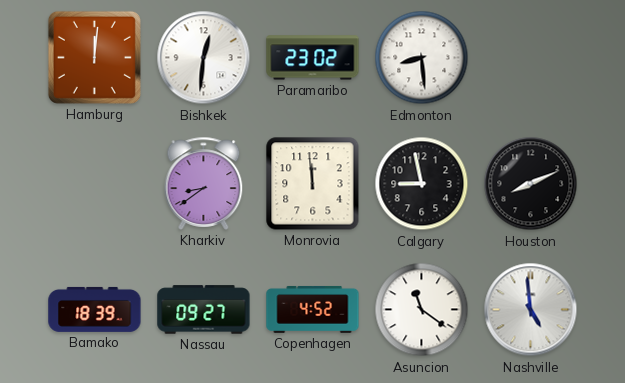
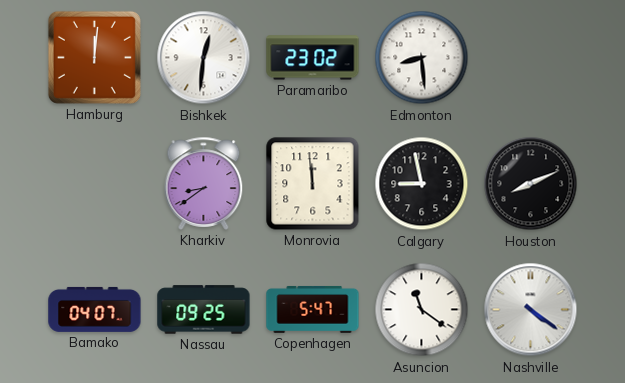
Bamako: 18:39 -> 04:07 (95, 309)
Nassau: 09:27 -> 09:25 (204, 310)
Copenhagen: 4:52 -> 5:47 (313, 309)
Nashville: 4:59 -> 4:21 (531, 310)
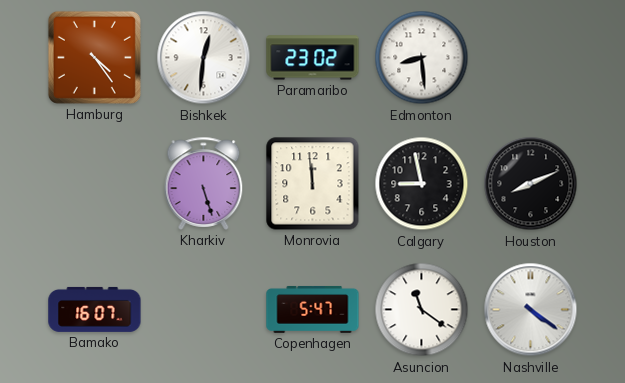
Hamburg: 12:01 -> 4:24 (94, 57)
Kharkiv: 8:39 -> 5:27 (204, 183)
Bamako: 04:07 -> 16:07 (95, 309)
Nassau: 09:25 -> none (204, 310)
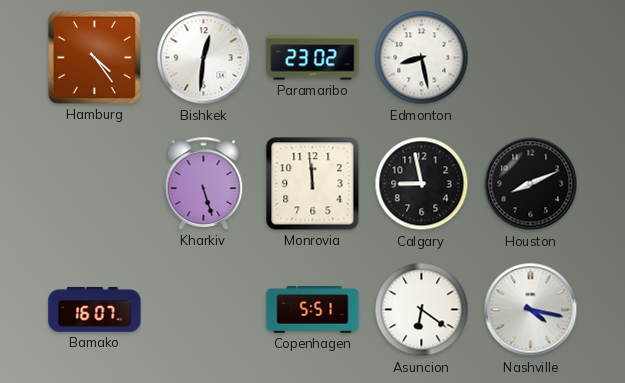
Edmonton: 8:29 -> 8:28 (422, 58)
Copenhagen: 5:47 -> 5:51 (313, 309)
Asuncion: 11:21 -> 6:21 (422, 310)
Nashville: 4:21 -> 4:17 (531, 310)
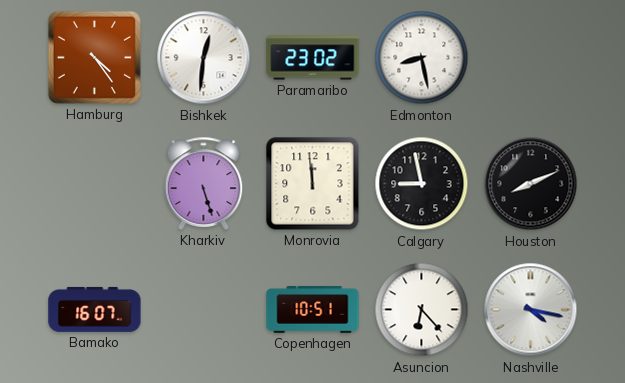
Copenhagen: 5:51 -> 10:51 (313, 309)
Asuncion: 6:21 -> 6:23 (422, 310)
